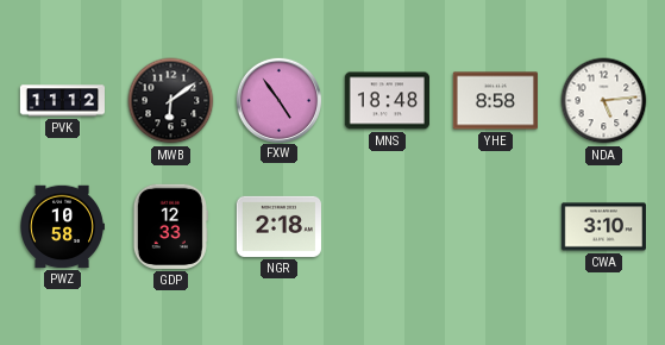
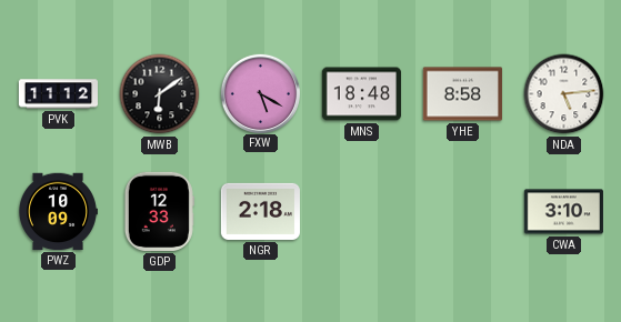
FXW: 4:54 -> 5:20 (260, 93)
PWZ: 10:58 -> 10:09 (59, 212)
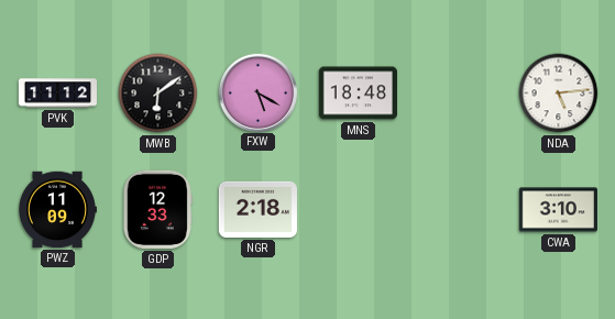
YHE: 8:58 -> none (462, 94)
PWZ: 10:09 -> 11:09 (58, 210)
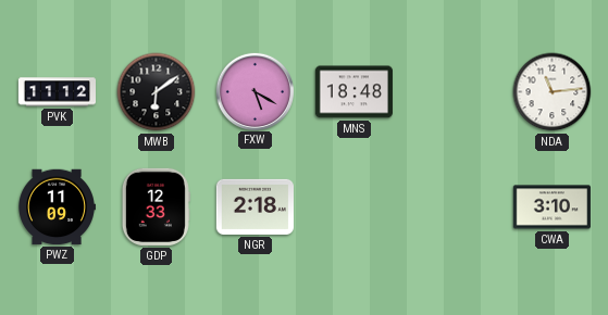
NDA: 5:14 -> 11:14 (553, 92)
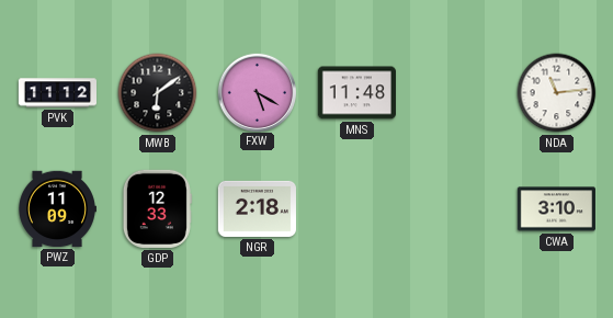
MNS: 18:48 -> 11:48 (356, 93)
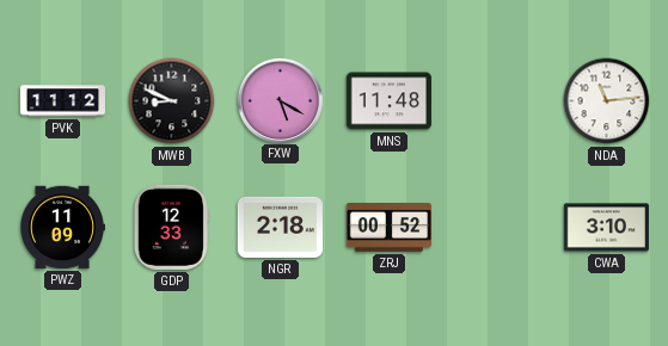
MWB: 6:09 -> 8:49 (172, 101)
ZRJ: none -> 00:52 (388, 228)
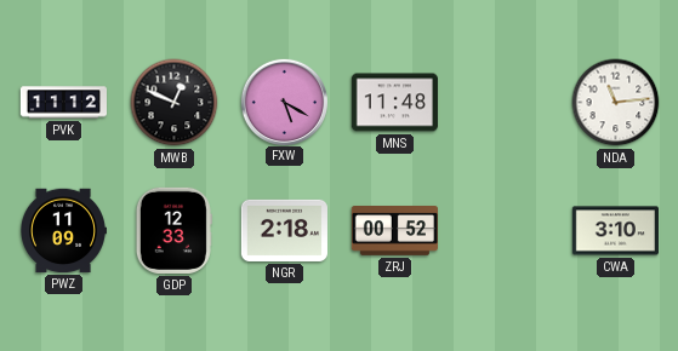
MWB: 8:49 -> 12:49 (175, 103)
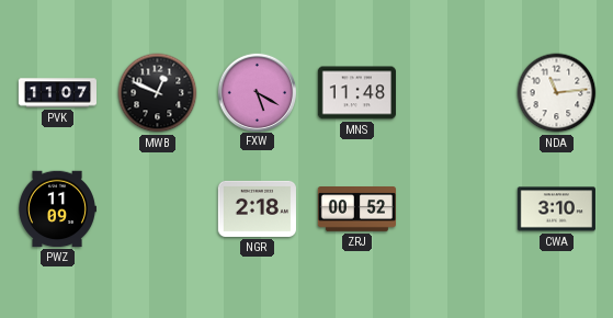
PVK: 11:12 -> 11:07 (57, 93)
GDP: 12:33 -> none (173, 230)
